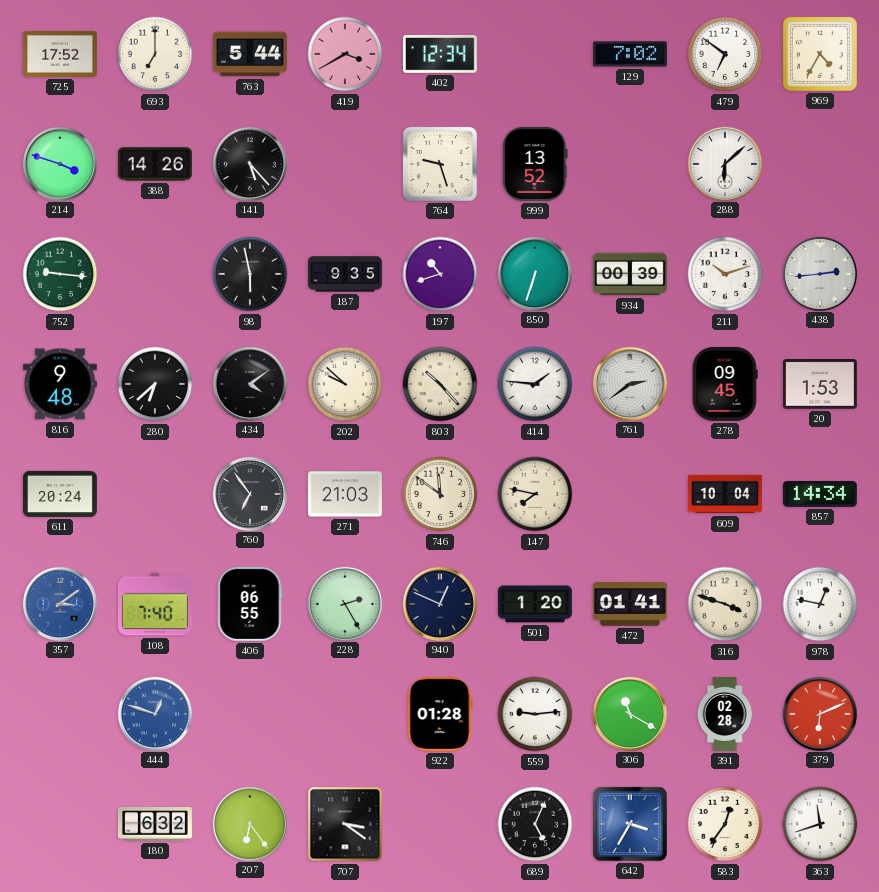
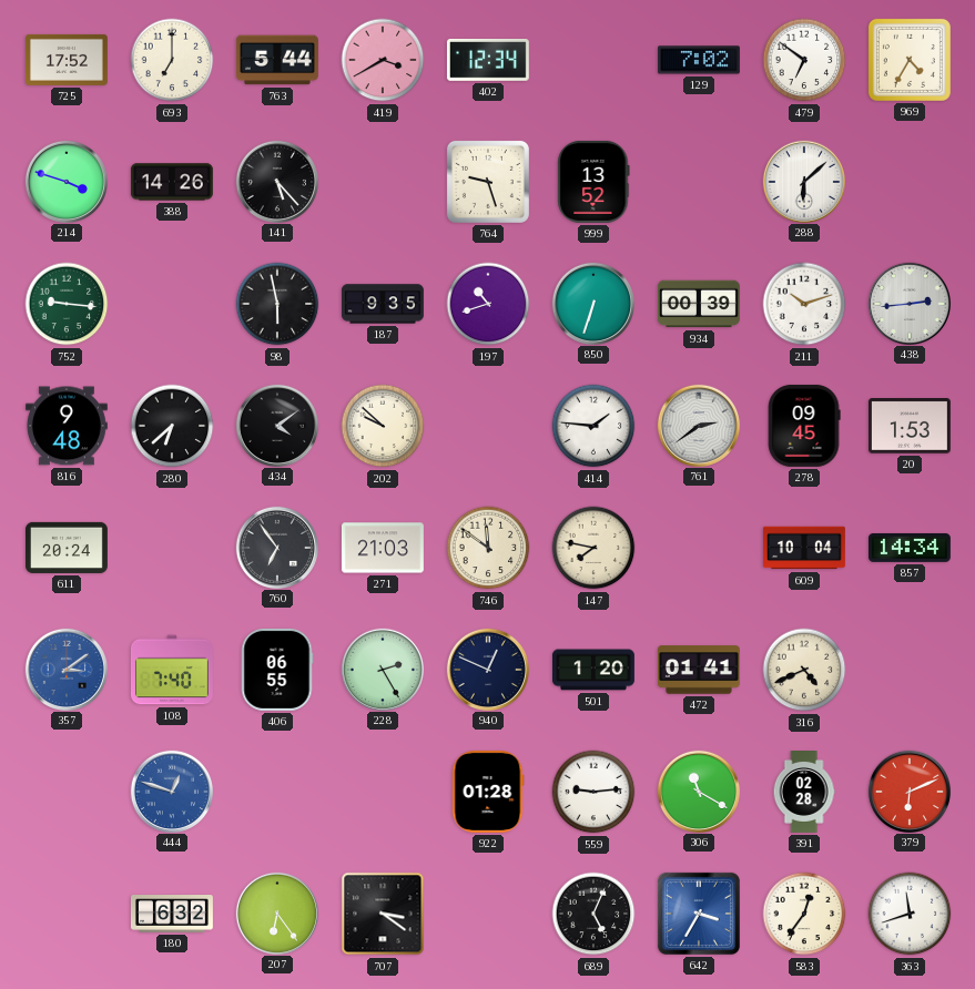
803: 10:23 -> none (440, 384)
316: 3:48 -> 4:41 (804, 670)
978: 12:47 -> none (820, 604)
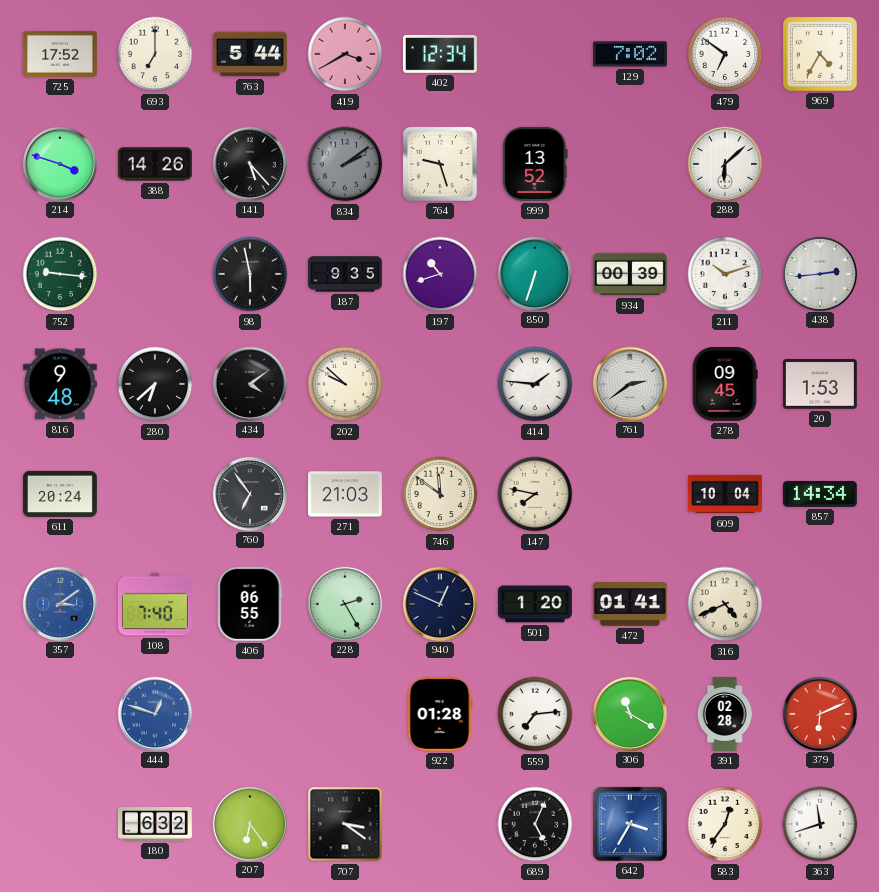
834: none -> 2:09 (345, 164)
559: 9:14 -> 7:14 (535, 714)
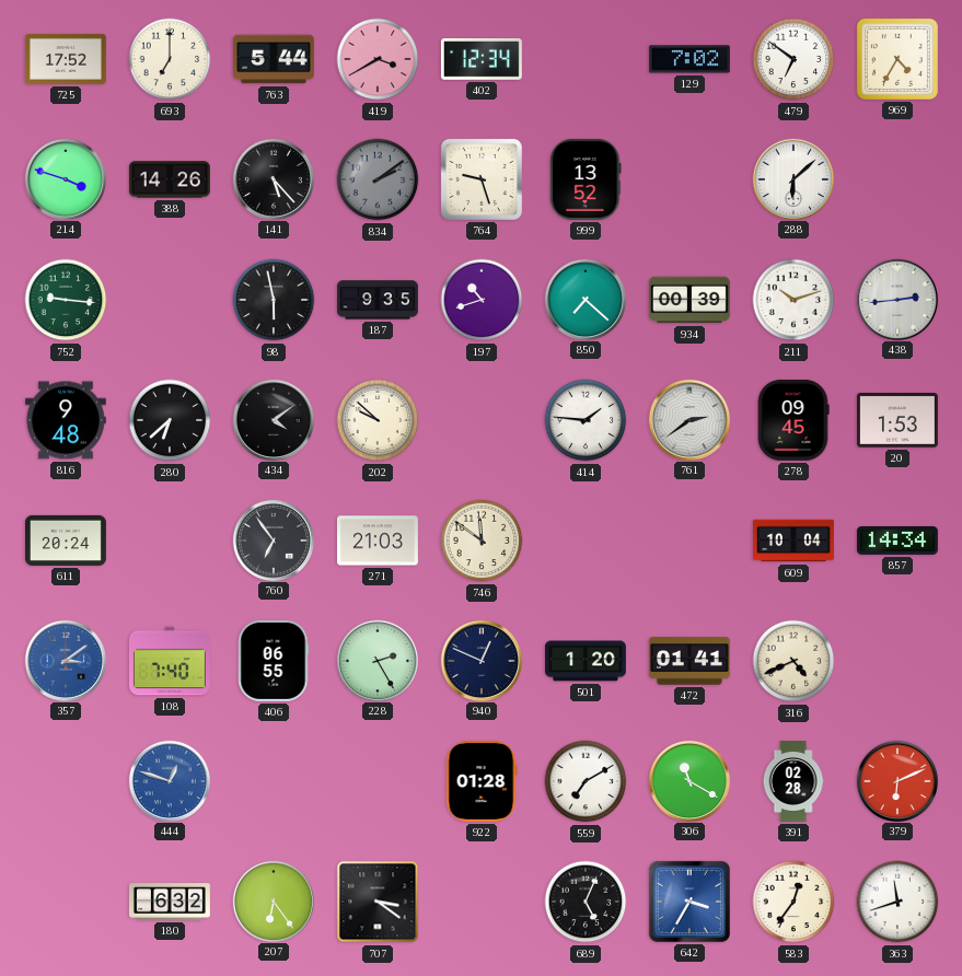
850: 6:33 -> 7:22 (584, 299)
147: 7:47 -> none (535, 494)
559: 7:14 -> 7:10 (586, 781)
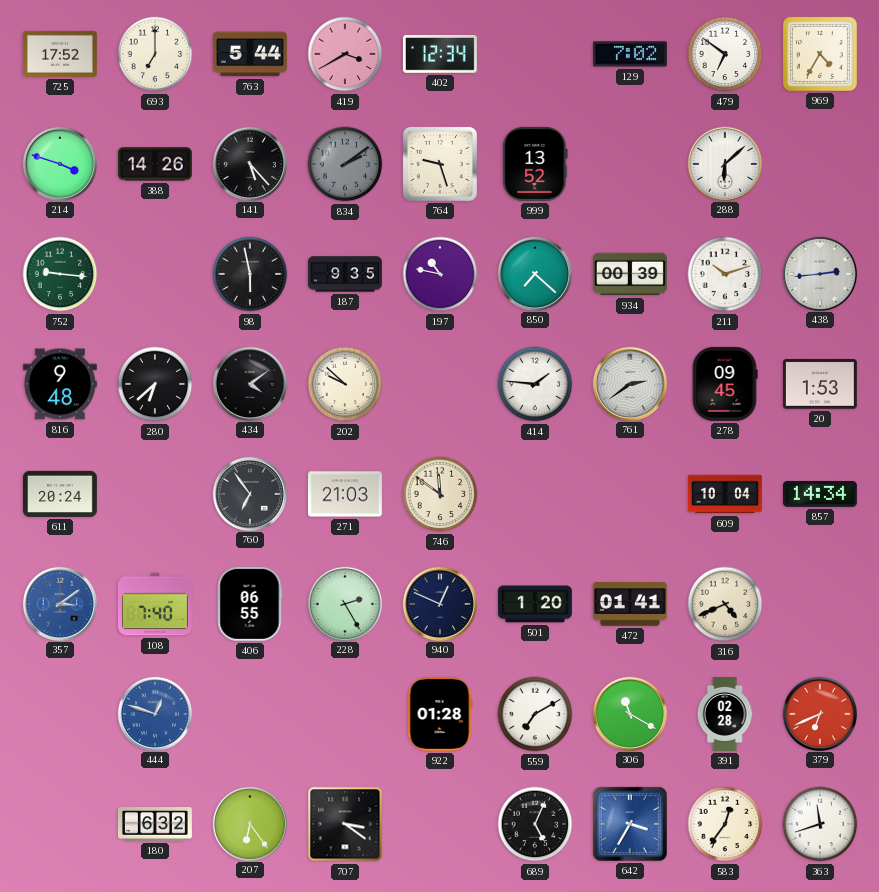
197: 10:42 -> 10:47 (440, 274)
379: 6:11 -> 6:41 (819, 713)
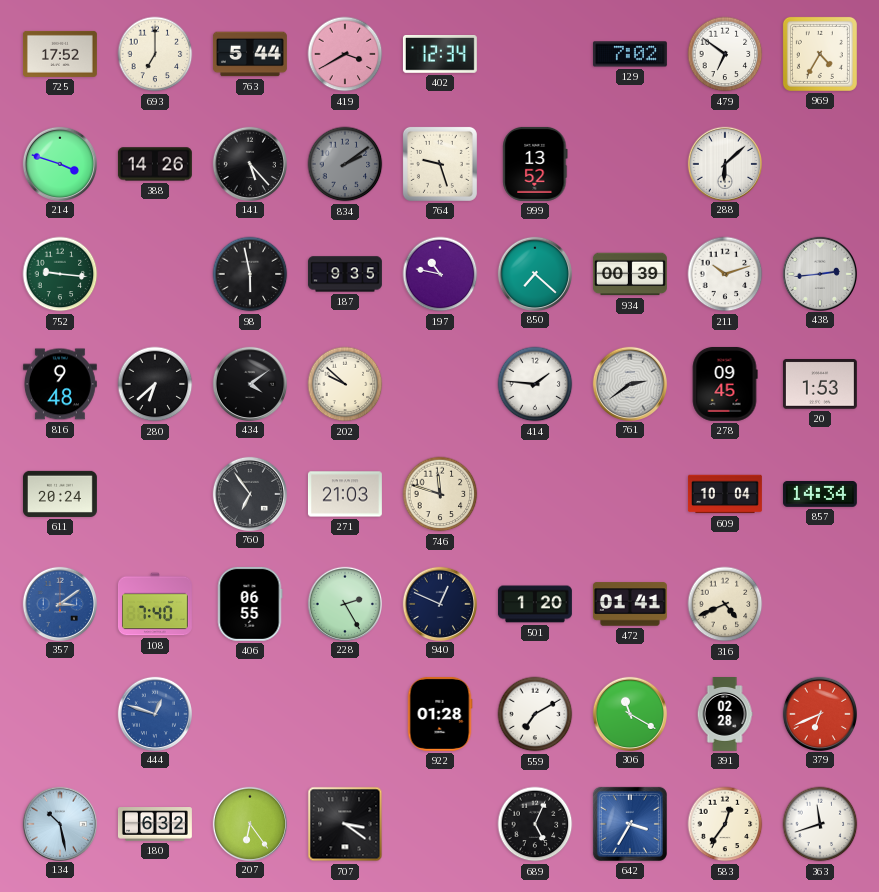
746: 11:51 -> 11:48 (440, 494)
134: none -> 10:28 (59, 823)
